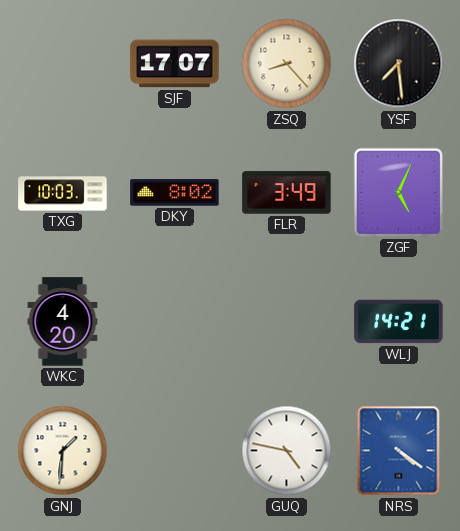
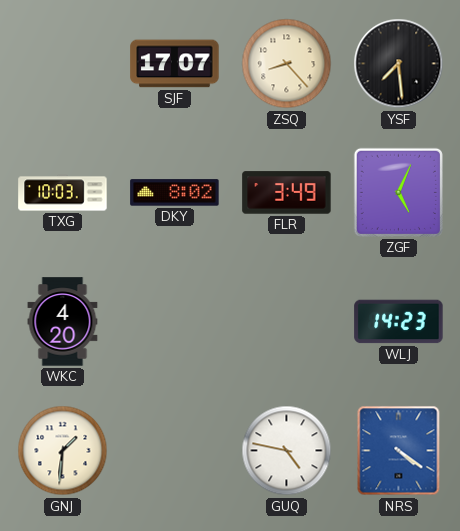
WLJ: 14:21 -> 14:23 (399, 322)
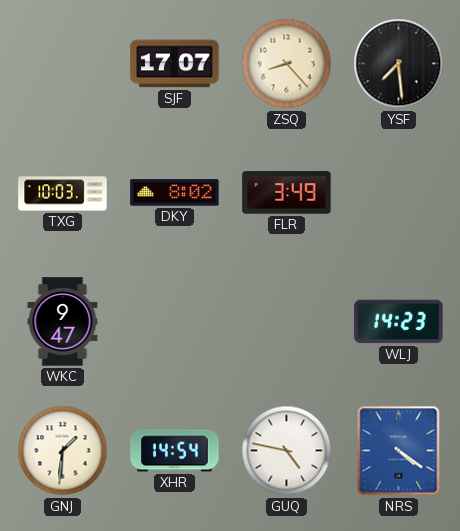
ZGF: 5:04 -> none (398, 192)
WKC: 4:20 -> 9:47 (63, 322)
XHR: none -> 14:54 (175, 451)
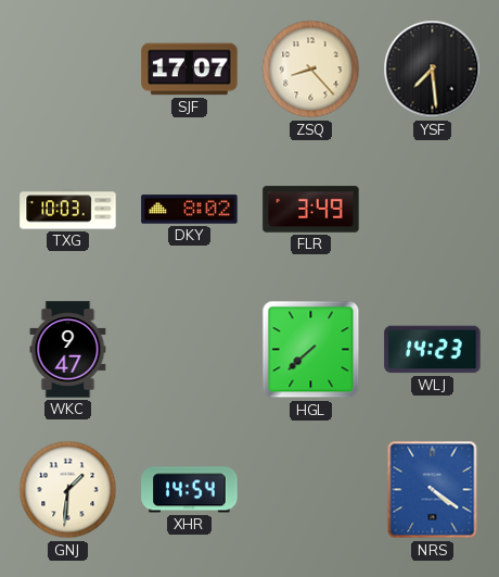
HGL: none -> 7:38 (311, 350)
GUQ: 4:47 -> none (287, 451)
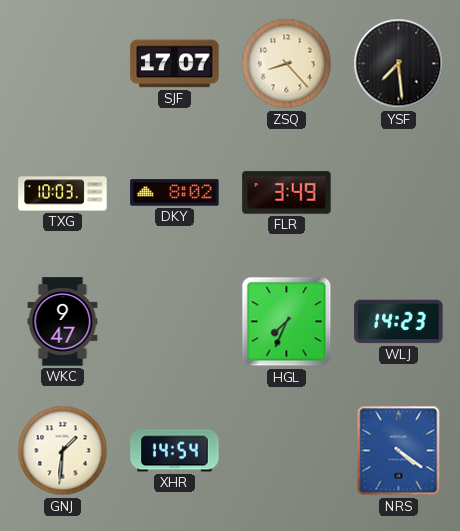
HGL: 7:38 -> 7:34 (287, 322)
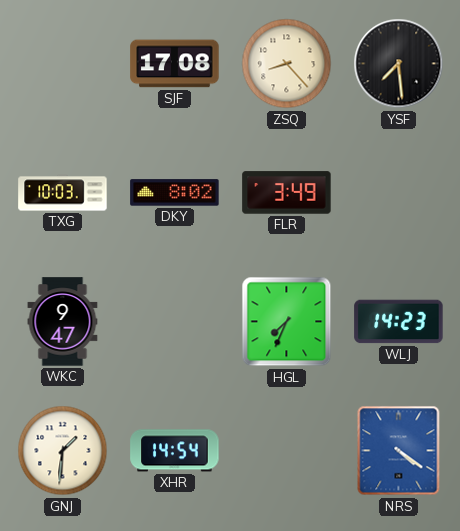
SJF: 17:07 -> 17:08 (175, 64)
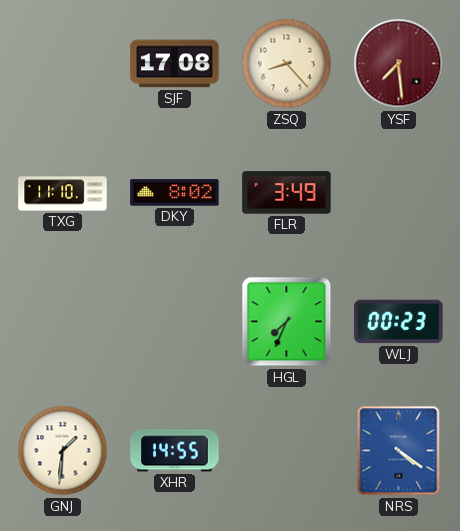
YSF dial: black -> burgundy (399, 64)
TXG: 10:03 -> 11:10 (63, 193)
WKC: 9:47 -> none (63, 322)
WLJ: 14:23 -> 00:23 (399, 322)
XHR: 14:54 -> 14:55 (175, 451)
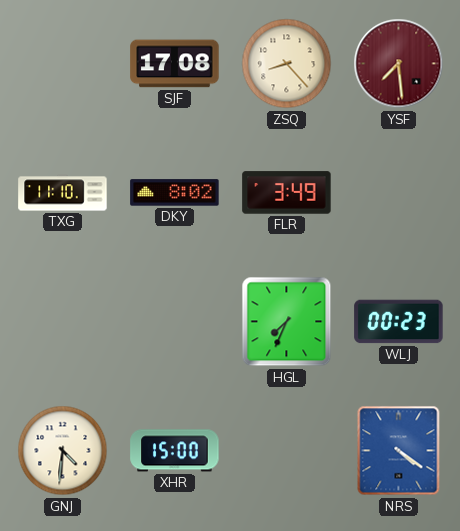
GNJ: 1:31 -> 4:31 (63, 451)
XHR: 14:55 -> 15:00 (175, 451)
